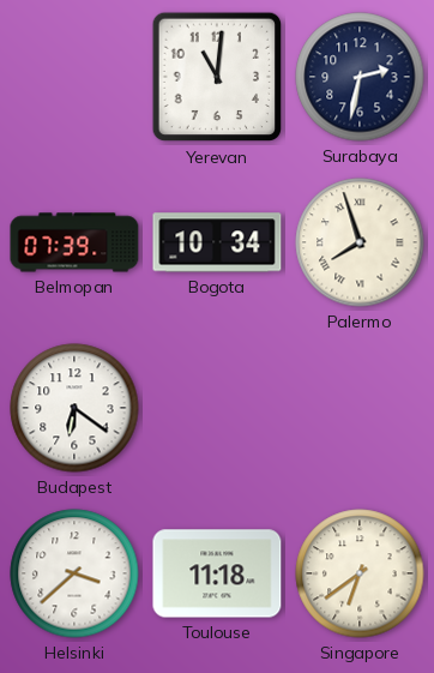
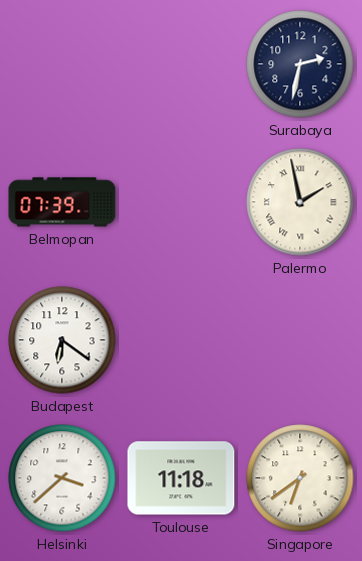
Yerevan: 11:01 -> none (217, 77)
Bogota: 10:34 -> none (217, 242)
Palermo: 7:57 -> 1:58 (300, 202)
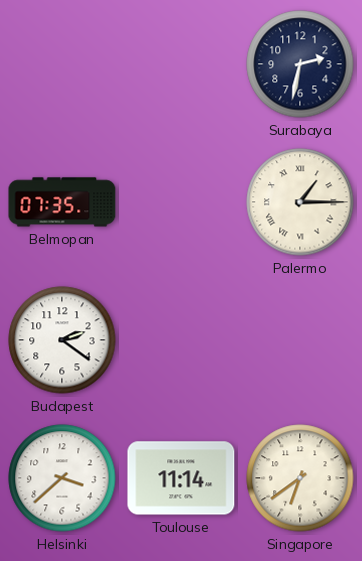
Belmopan: 07:39 -> 07:35 (62, 202)
Palermo: 1:58 -> 1:15 (300, 202)
Budapest: 6:21 -> 2:21 (62, 340)
Toulouse: 11:18 -> 11:14 (181, 478)
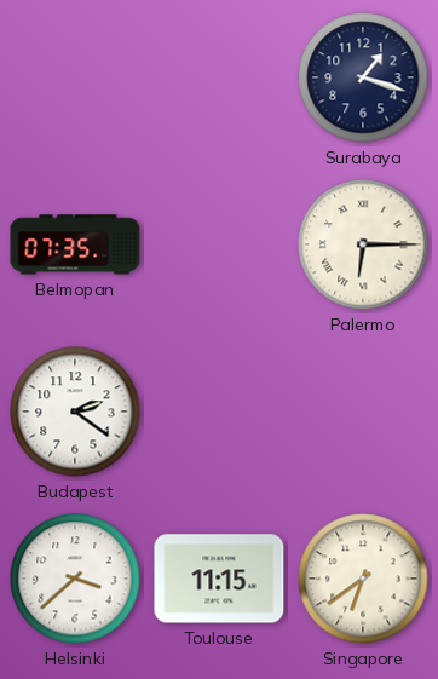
Surabaya: 2:32 -> 1:18 (363, 77)
Palermo: 1:15 -> 6:15 (363, 244)
Toulouse: 11:14 -> 11:15 (219, 579)
